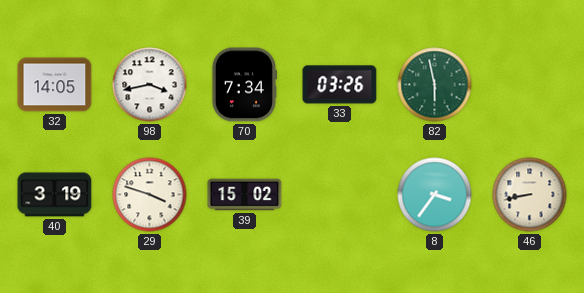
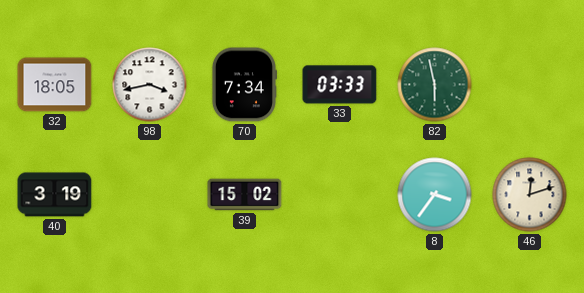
32: 14:05 -> 18:05 (55, 85)
33: 03:26 -> 03:33 (340, 85)
29: 3:48 -> none (150, 195)
46: 8:43 -> 12:12 (530, 195)
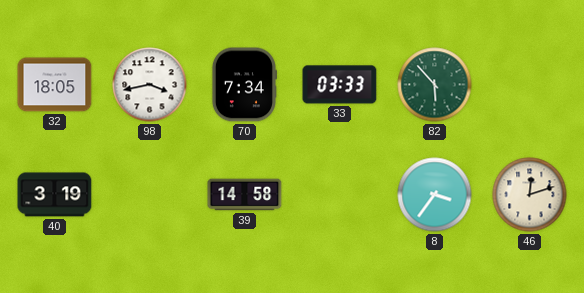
82: 5:58 -> 5:53 (435, 85)
39: 15:02 -> 14:58 (245, 195)
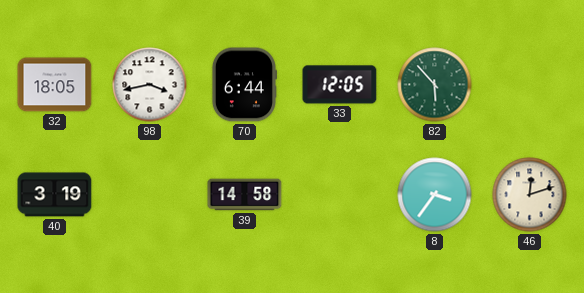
70: 7:34 -> 6:44 (244, 85)
33: 03:33 -> 12:05 (340, 85)
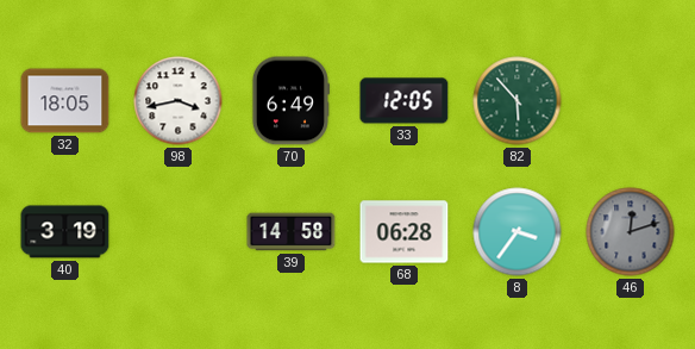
70: 6:44 -> 6:49 (290, 101)
68: none -> 06:28 (405, 232)
46 dial: cream -> grey (631, 232)
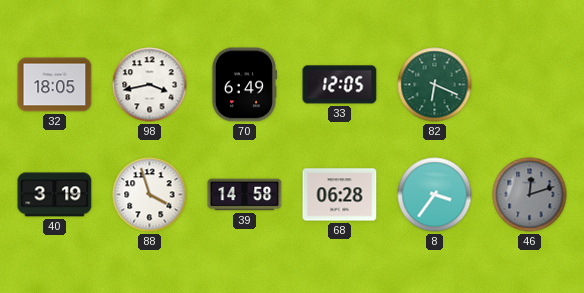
82: 5:53 -> 6:19 (435, 85)
88: none -> 3:57 (150, 195)
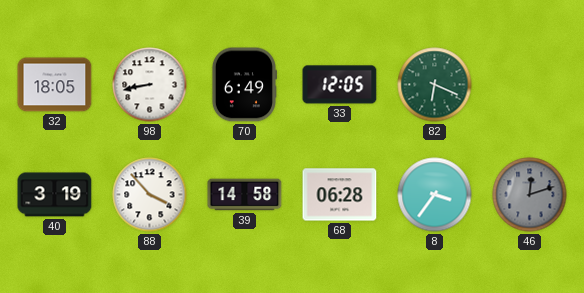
98: 3:43 -> 8:43 (150, 85)
88: 3:57 -> 3:53 (150, 195)
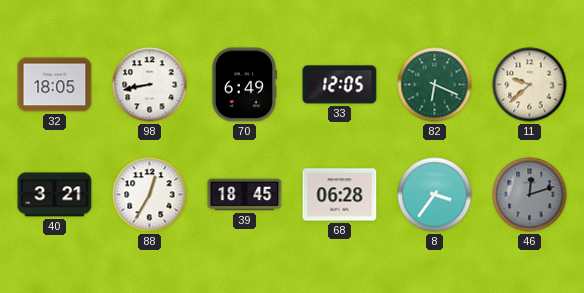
11: none -> 9:38 (530, 85)
40: 3:19 -> 3:21 (55, 195)
88: 3:53 -> 12:35 (150, 195)
39: 14:58 -> 18:45 (245, 195)
